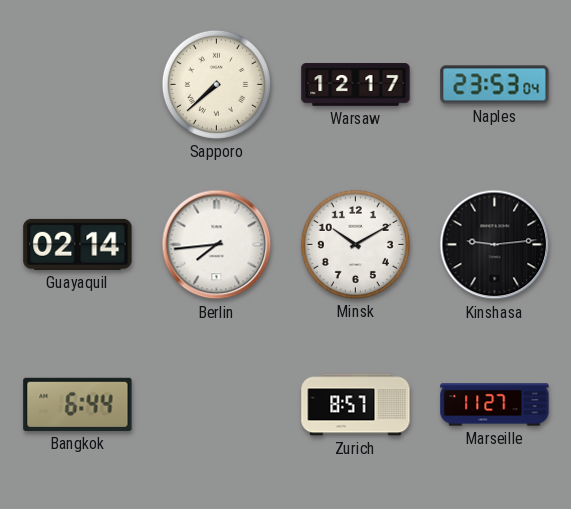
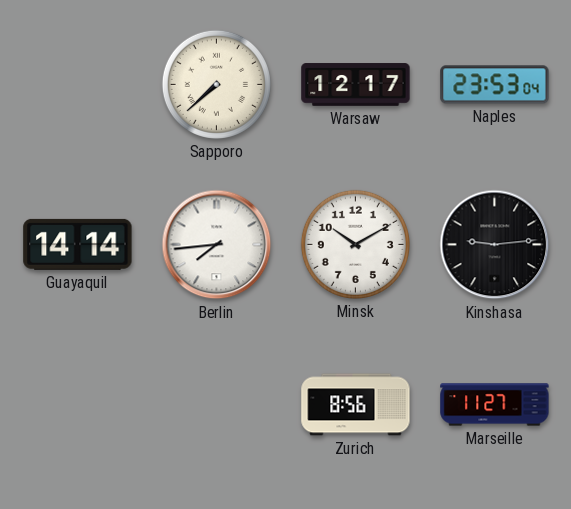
Guayaquil: 02:14 -> 14:14 (78, 244)
Bangkok: 6:44 -> none (78, 404)
Zurich: 8:57 -> 8:56 (356, 405)
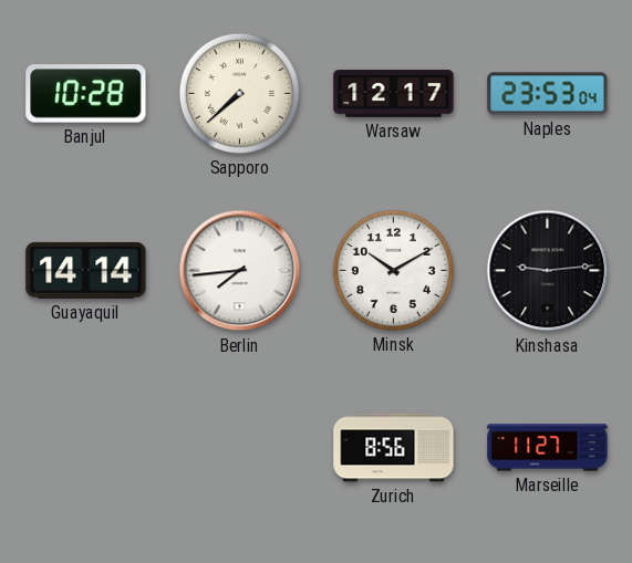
Banjul: none -> 10:28 (86, 94)
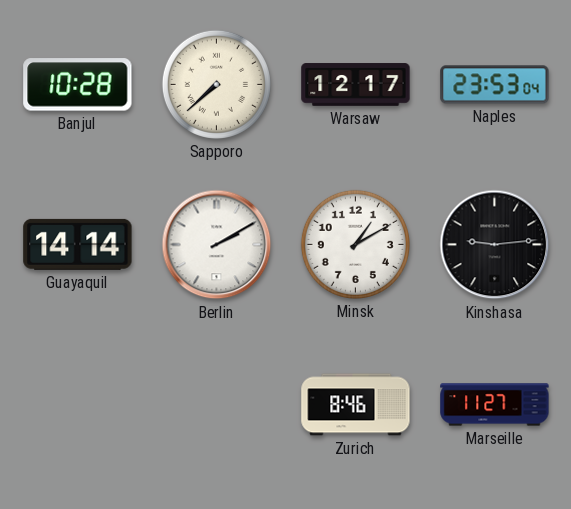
Berlin: 7:44 -> 2:10 (217, 245)
Minsk: 10:10 -> 1:10 (355, 244)
Zurich: 8:56 -> 8:46 (356, 405)
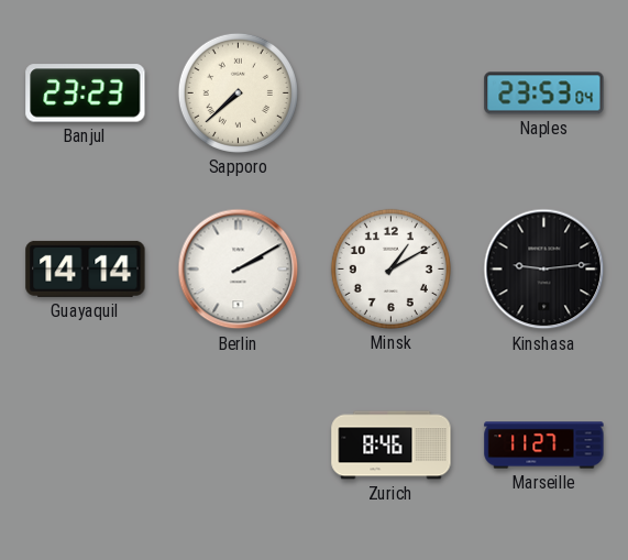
Banjul: 10:28 -> 23:23 (86, 94)
Warsaw: 12:17 -> none (356, 85)
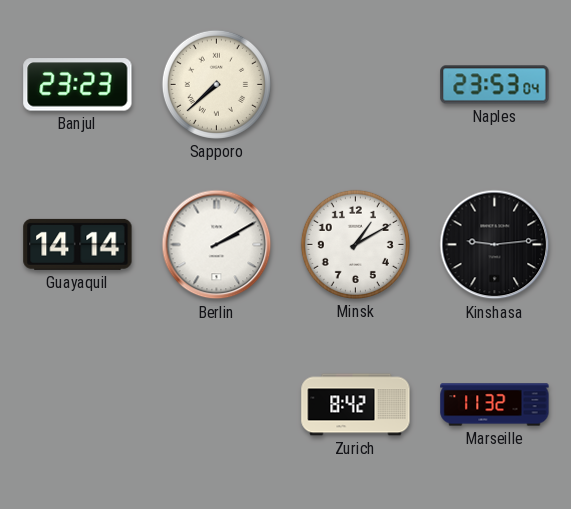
Zurich: 8:46 -> 8:42 (356, 405)
Marseille: 11:27 -> 11:32 (495, 405)
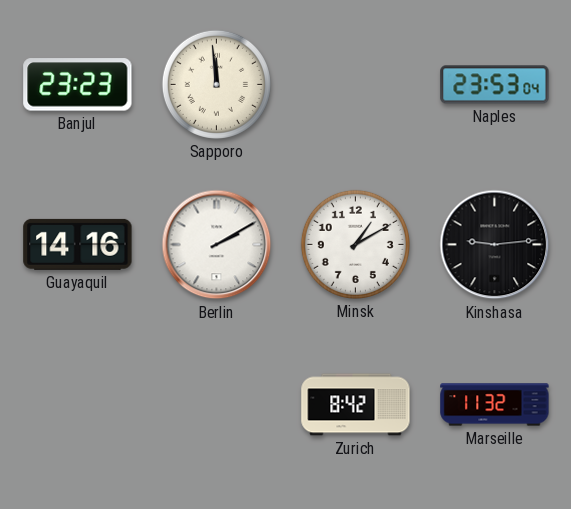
Sapporo: 7:38 -> 11:59 (216, 84)
Guayaquil: 14:14 -> 14:16 (78, 244)
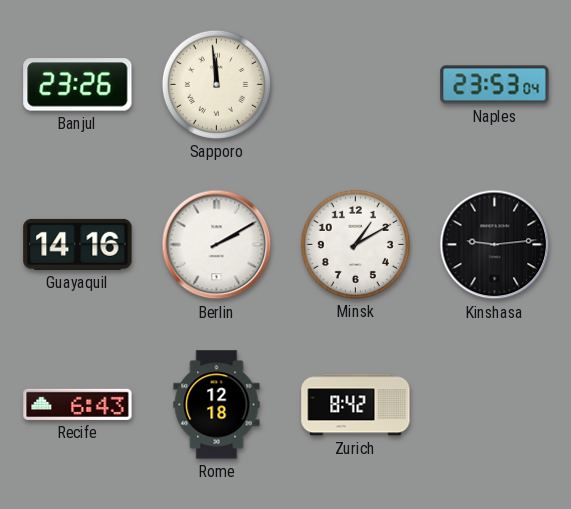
Banjul: 23:23 -> 23:26 (78, 85)
Recife: none -> 6:43 (78, 404)
Rome: none -> 12:18 (217, 405)
Marseille: 11:32 -> none (495, 405)
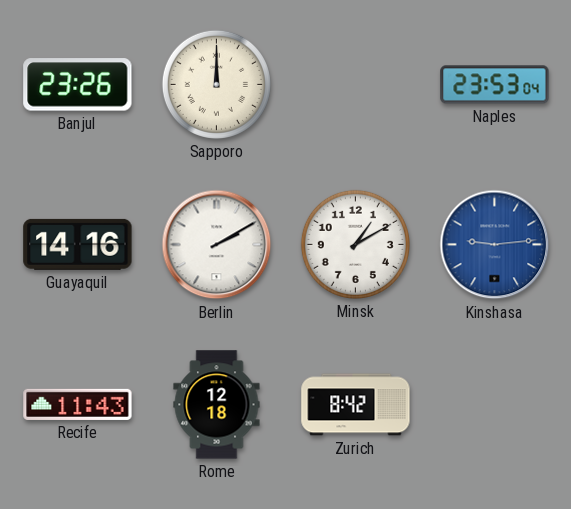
Sapporo: 11:59 -> 12:00 (216, 84)
Kinshasa dial: black -> blue (495, 245)
Recife: 6:43 -> 11:43 (78, 404)
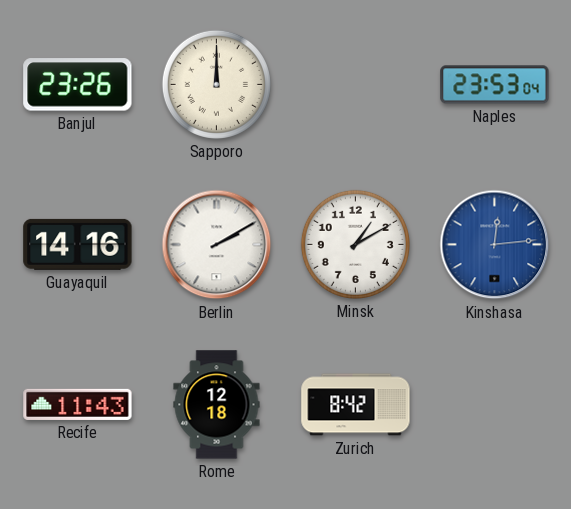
Kinshasa: 9:14 -> 12:14 (495, 245)
